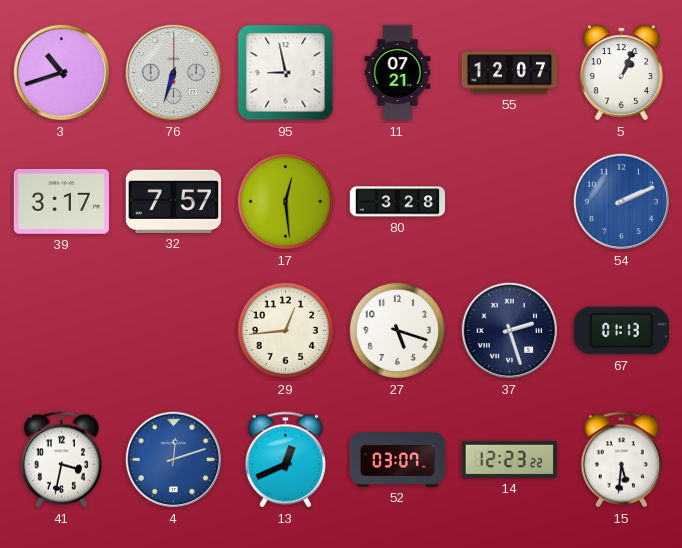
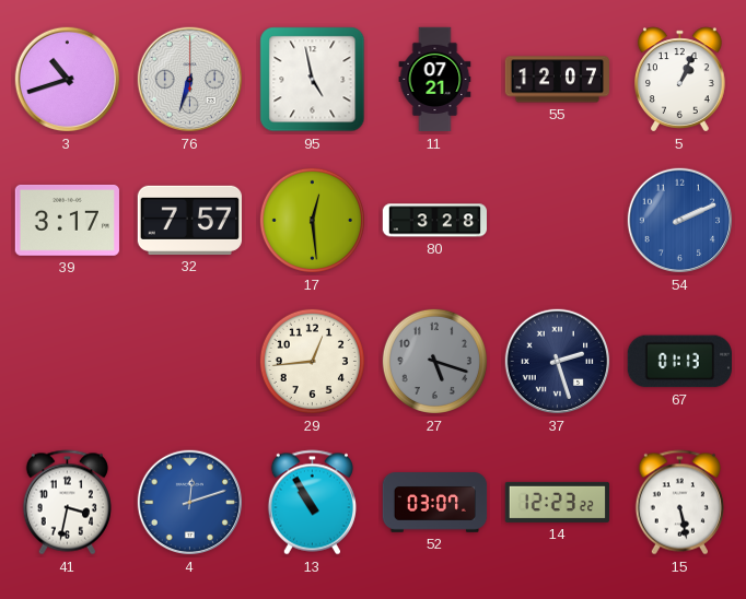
95: 8:58 -> 4:58 (313, 80)
27 dial: white -> grey (434, 361)
13: 12:41 -> 10:55 (312, 503)
15: 5:31 -> 5:28 (679, 503)
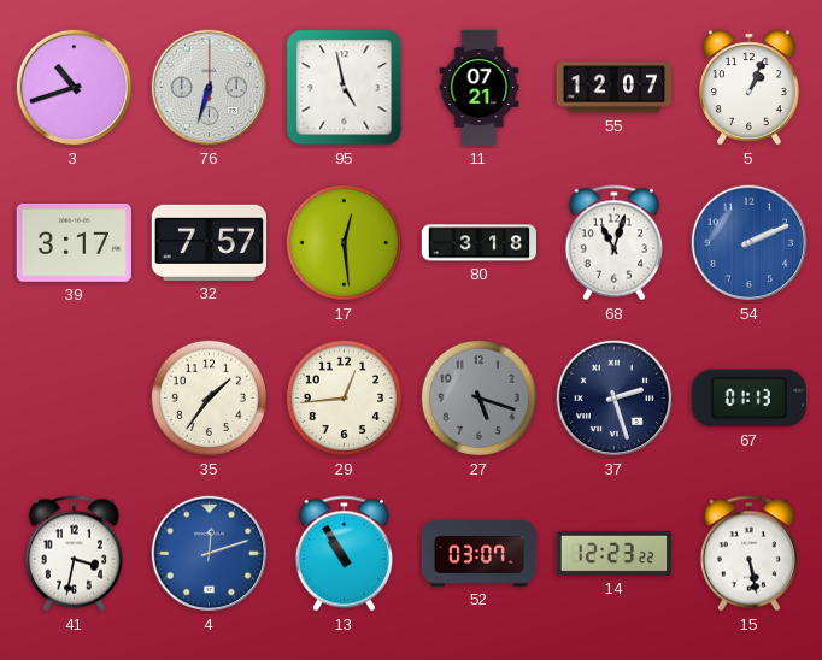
80: 3:28 -> 3:18 (480, 243)
68: none -> 11:03 (613, 243)
35: none -> 1:36 (209, 397)
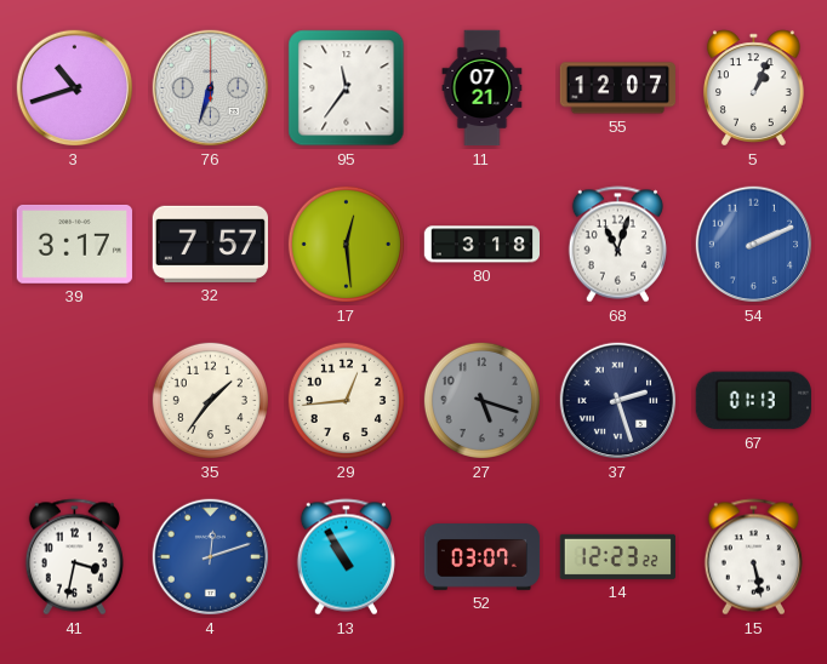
95: 4:58 -> 11:36 (347, 88)
